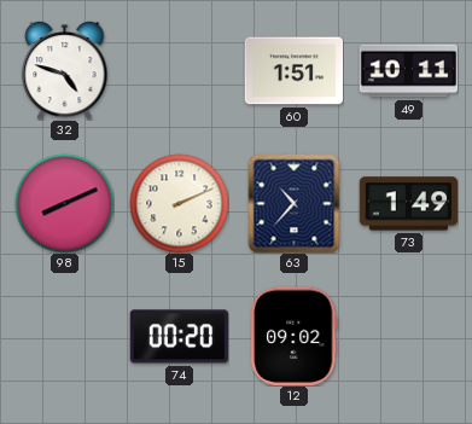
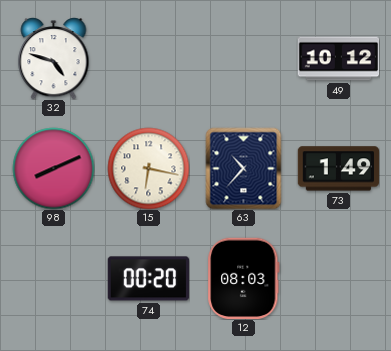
60: 1:51 -> none (293, 71)
49: 10:11 -> 10:12 (338, 59)
15: 2:11 -> 6:17 (148, 168)
12: 09:02 -> 08:03 (244, 278)
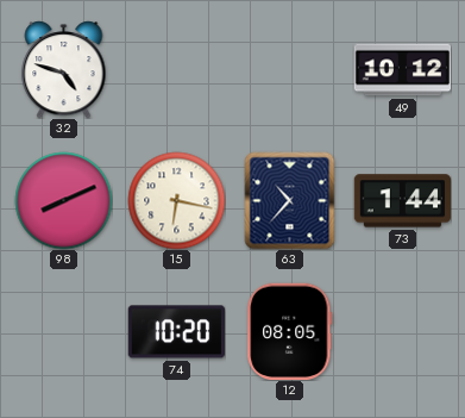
73: 1:49 -> 1:44 (402, 201)
74: 00:20 -> 10:20 (176, 332)
12: 08:03 -> 08:05 (290, 331)
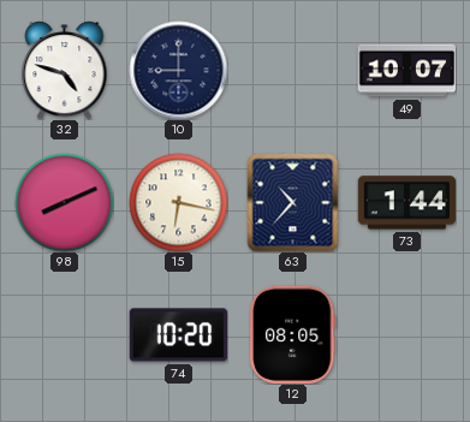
10: none -> 9:00 (178, 70)
49: 10:12 -> 10:07 (406, 71)
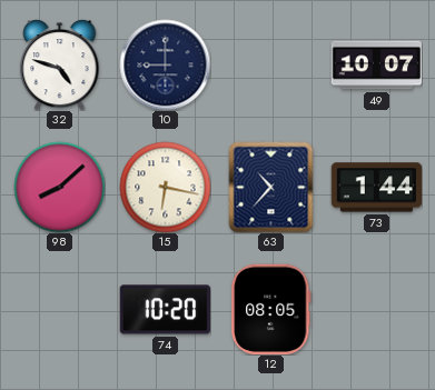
98: 8:11 -> 8:08 (59, 187)
